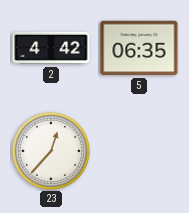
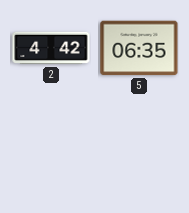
23: 12:37 -> none (51, 151)
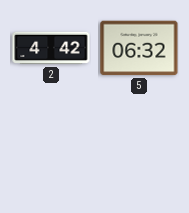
5: 06:35 -> 06:32 (139, 48)
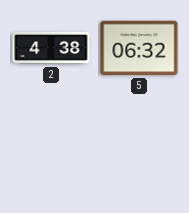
2: 4:42 -> 4:38 (51, 48)
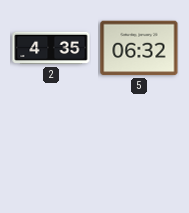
2: 4:38 -> 4:35 (51, 48)
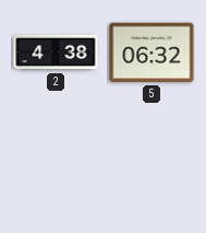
2: 4:35 -> 4:38 (56, 53)
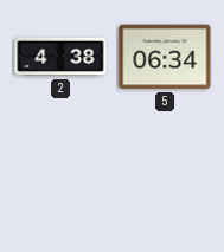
5: 06:32 -> 06:34 (165, 57)
